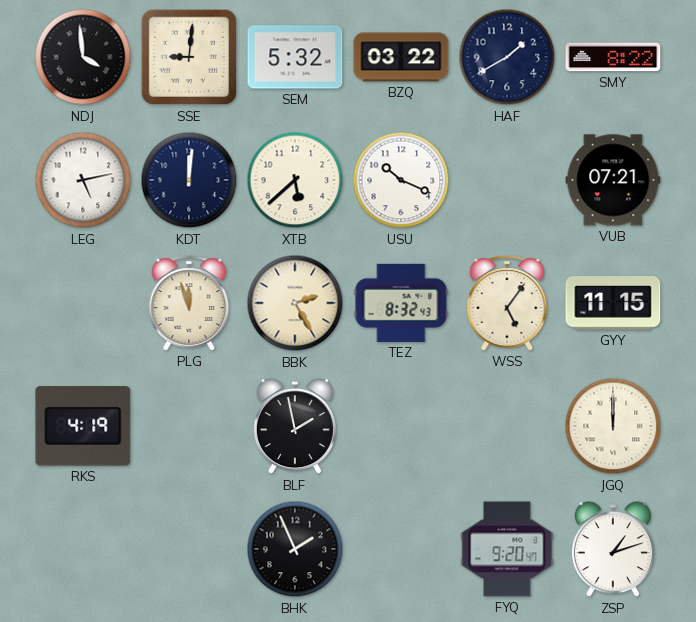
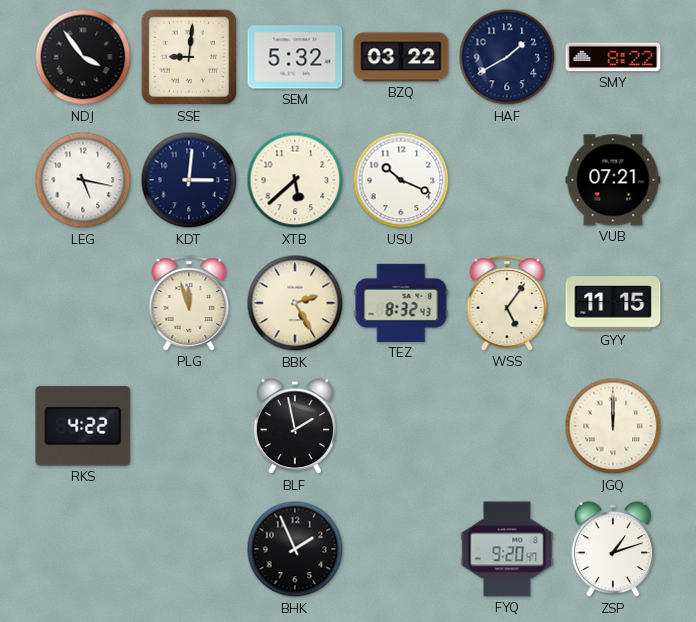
NDJ: 3:59 -> 3:54 (83, 57)
LEG: 5:13 -> 5:17 (83, 180)
KDT: 12:01 -> 3:01 (189, 180)
RKS: 4:19 -> 4:22 (83, 426)
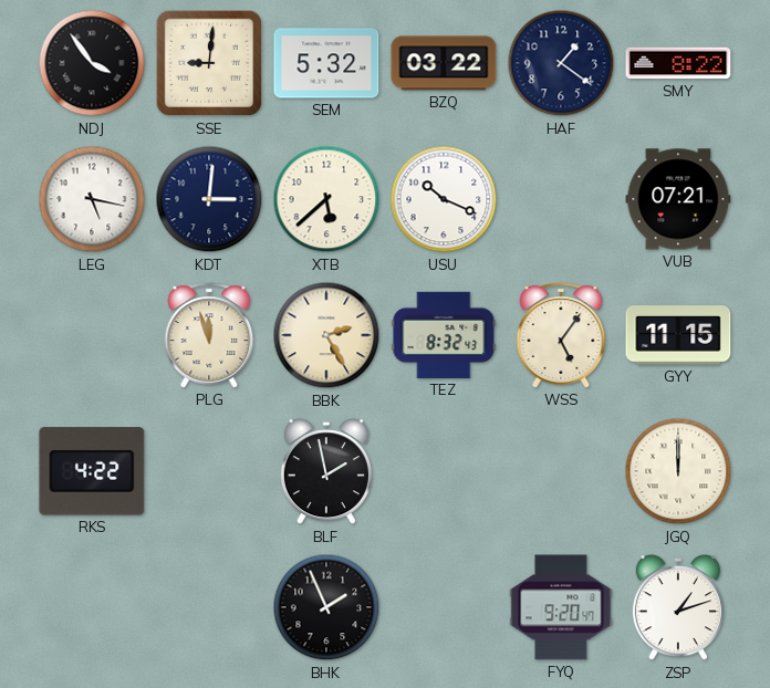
HAF: 1:40 -> 1:21 (561, 63)
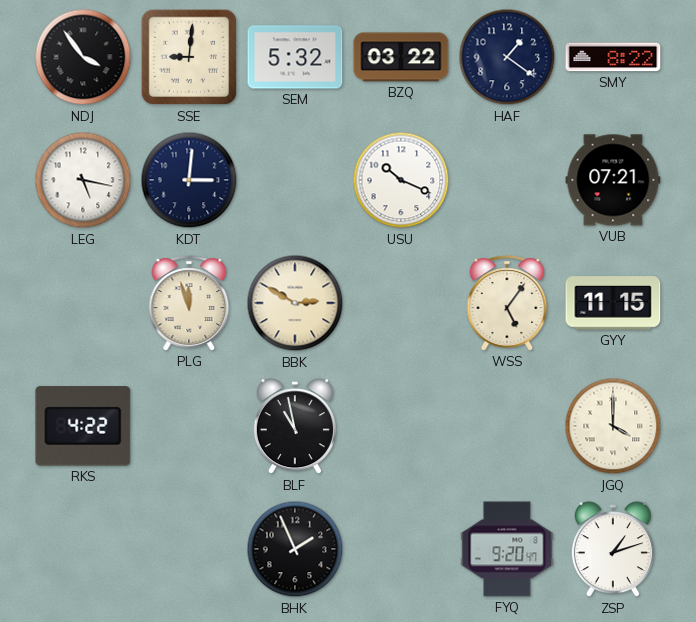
XTB: 5:38 -> none (326, 199)
BBK: 2:25 -> 2:50 (295, 303)
TEZ: 8:32 -> none (444, 335)
BLF: 1:58 -> 10:58 (295, 427)
JGQ: 12:00 -> 4:00 (613, 426)
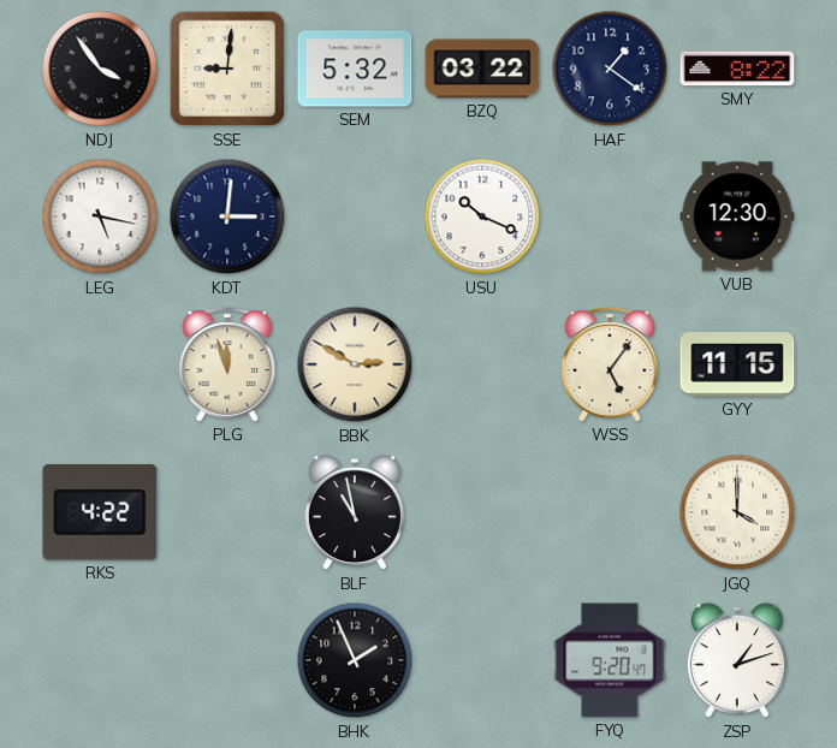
VUB: 07:21 -> 12:30 (737, 216)
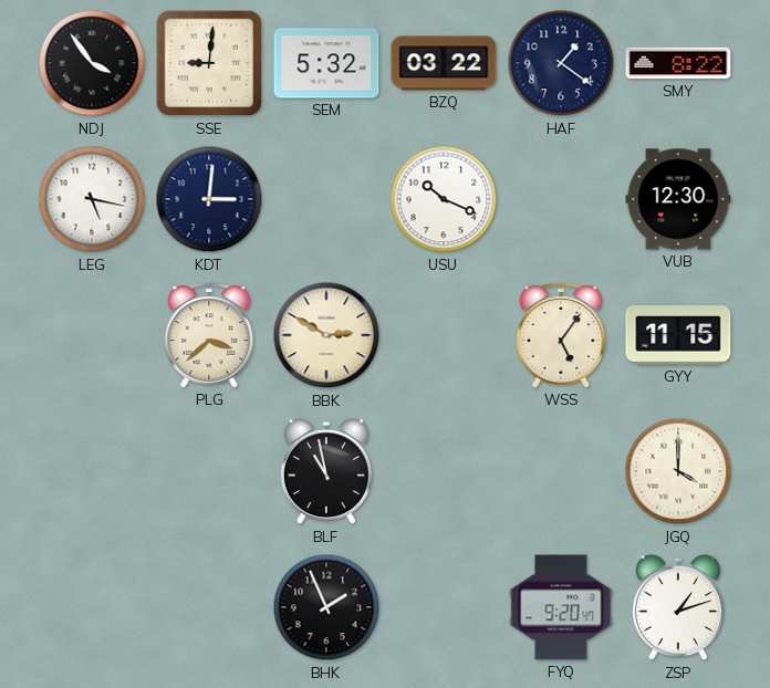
PLG: 11:57 -> 3:38 (209, 335)
RKS: 4:22 -> none (100, 512)
